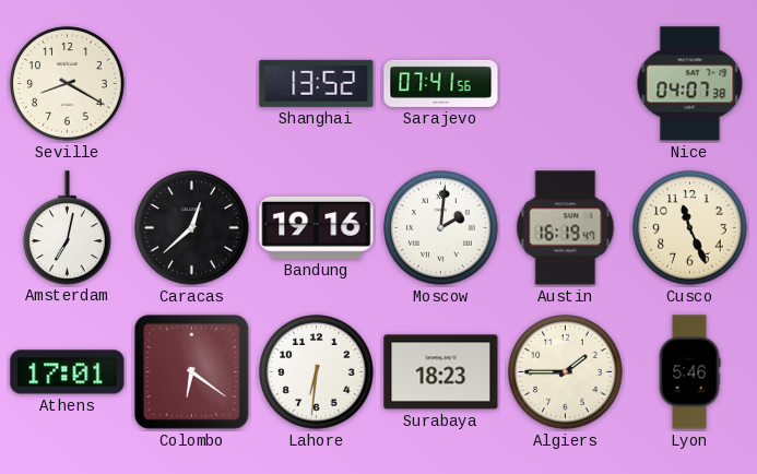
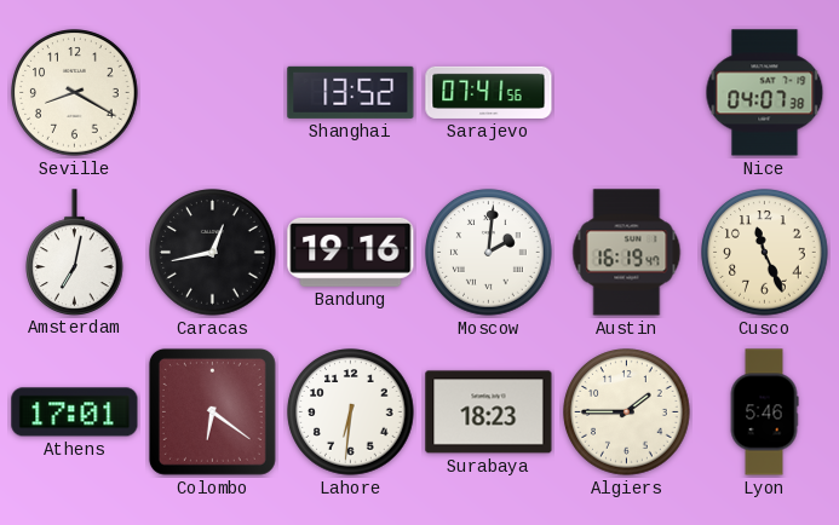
Caracas: 12:38 -> 12:43 (213, 253)
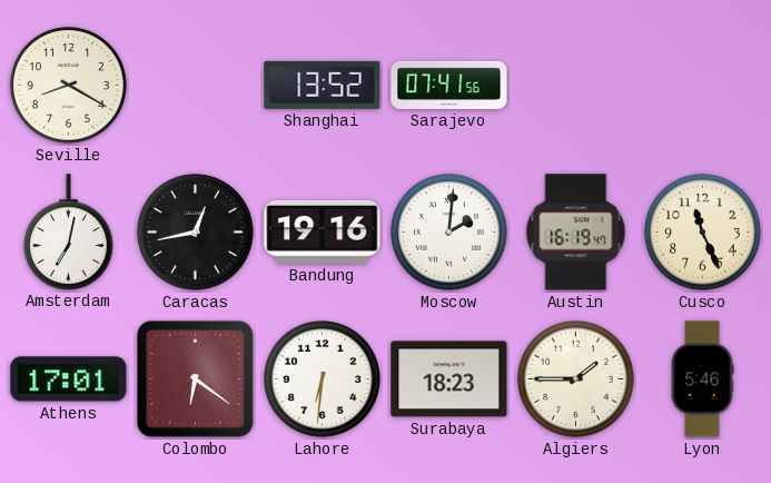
Nice: 04:07 -> none (765, 93)
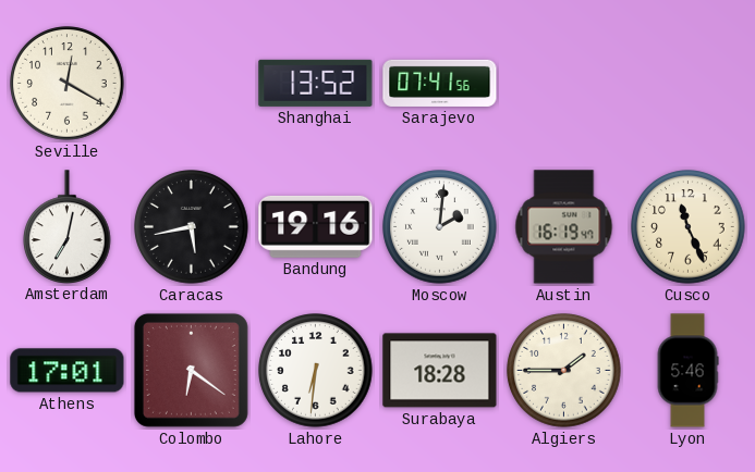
Seville: 8:20 -> 12:20 (68, 84)
Caracas: 12:43 -> 5:43 (192, 227)
Surabaya: 18:23 -> 18:28 (440, 371)
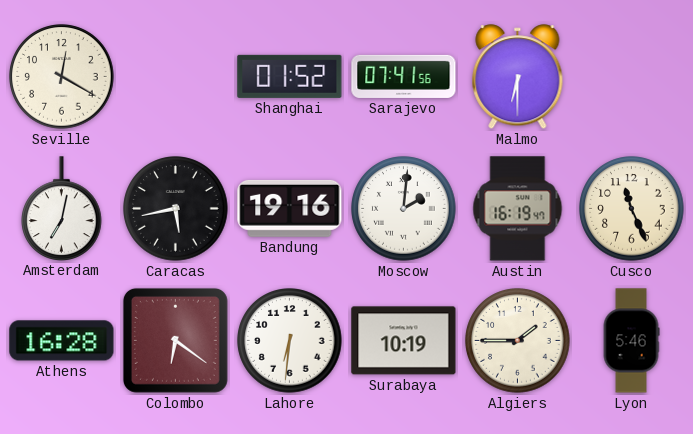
Shanghai: 13:52 -> 01:52 (290, 76)
Malmo: none -> 6:30 (518, 77)
Athens: 17:01 -> 16:28 (62, 341)
Surabaya: 18:28 -> 10:19 (404, 341)
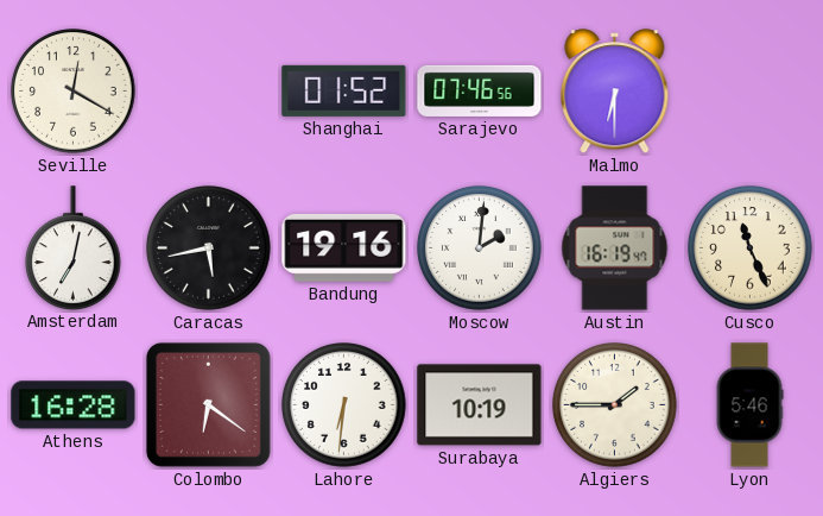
Sarajevo: 07:41 -> 07:46 (480, 90)
